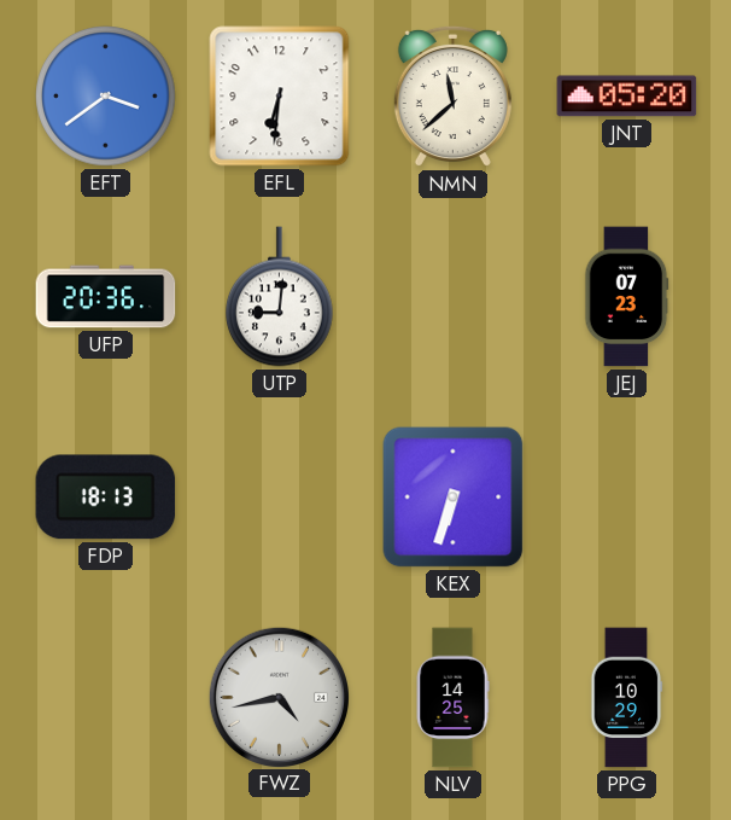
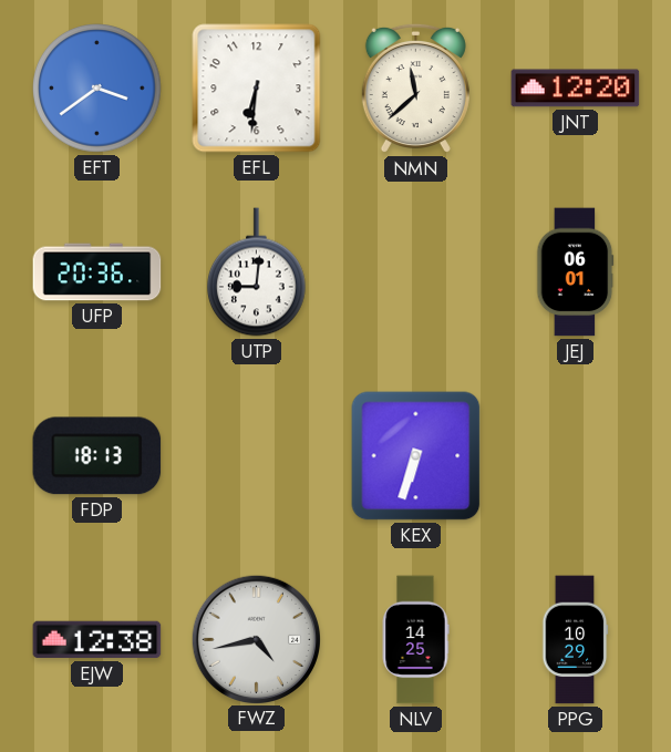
JNT: 05:20 -> 12:20 (576, 89)
JEJ: 07:23 -> 06:01 (576, 272)
EJW: none -> 12:38 (97, 640)
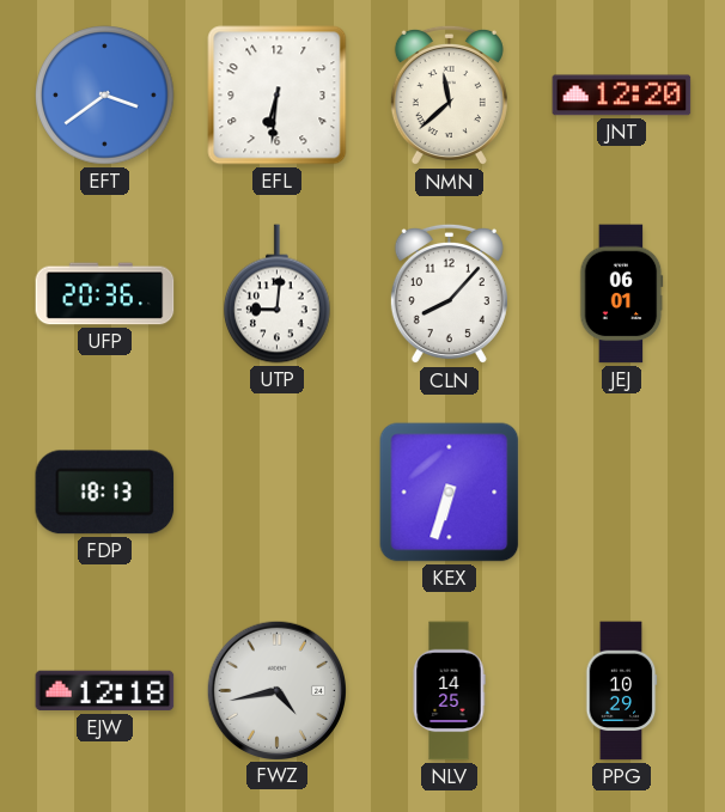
CLN: none -> 8:07 (449, 294)
EJW: 12:38 -> 12:18 (105, 691)
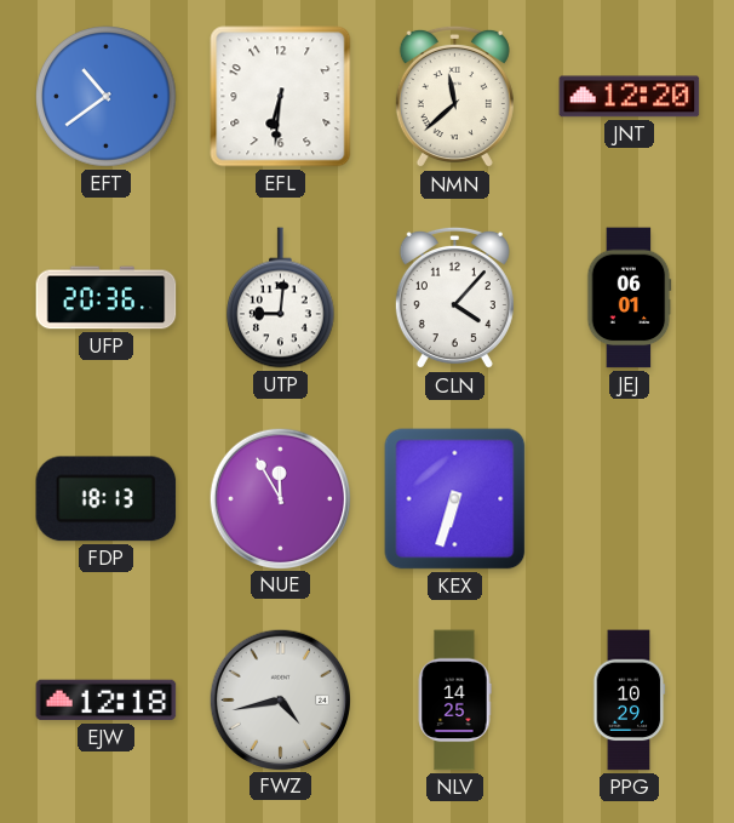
EFT: 3:39 -> 10:39 (107, 97)
CLN: 8:07 -> 4:07 (454, 298)
NUE: none -> 11:55 (280, 498)
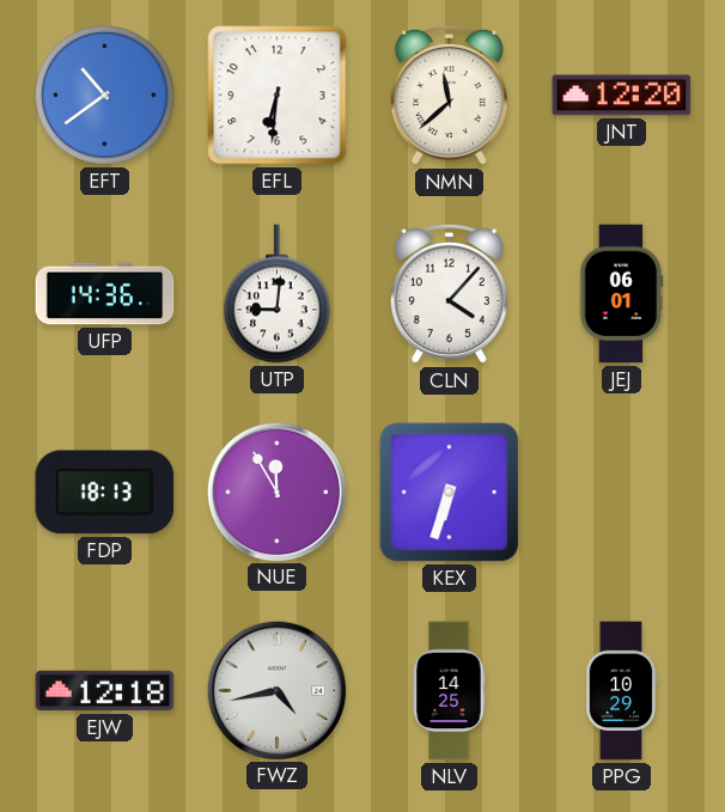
UFP: 20:36 -> 14:36 (105, 294)
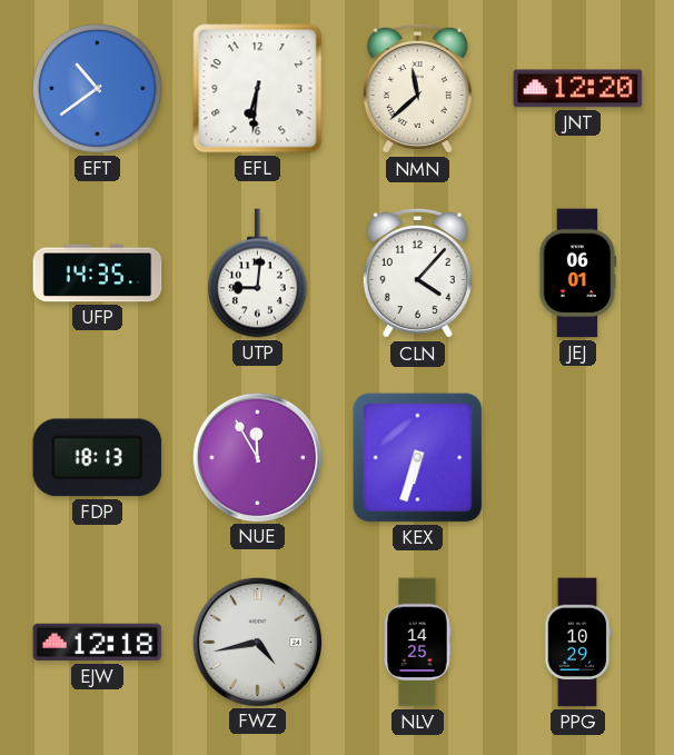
UFP: 14:36 -> 14:35 (98, 274)
